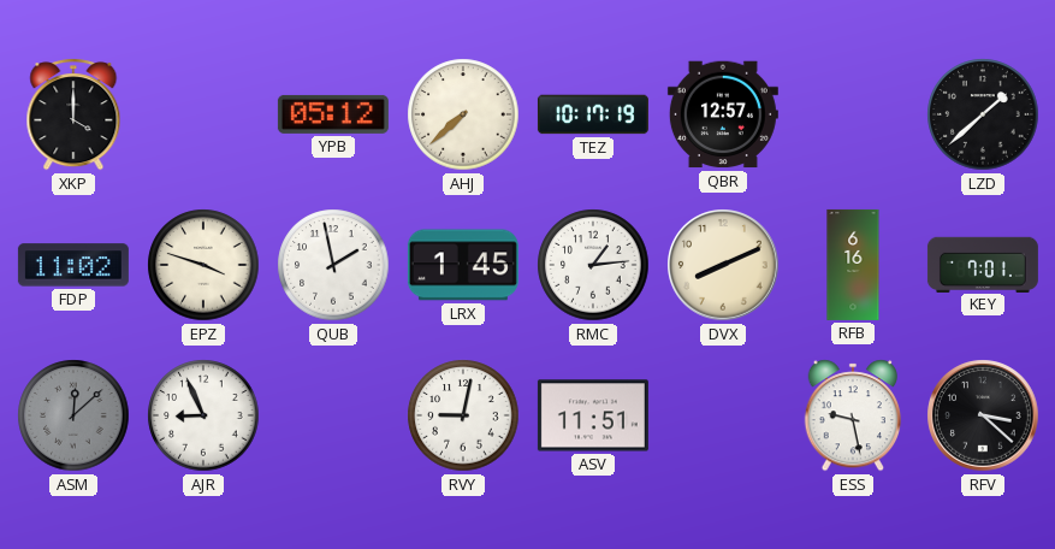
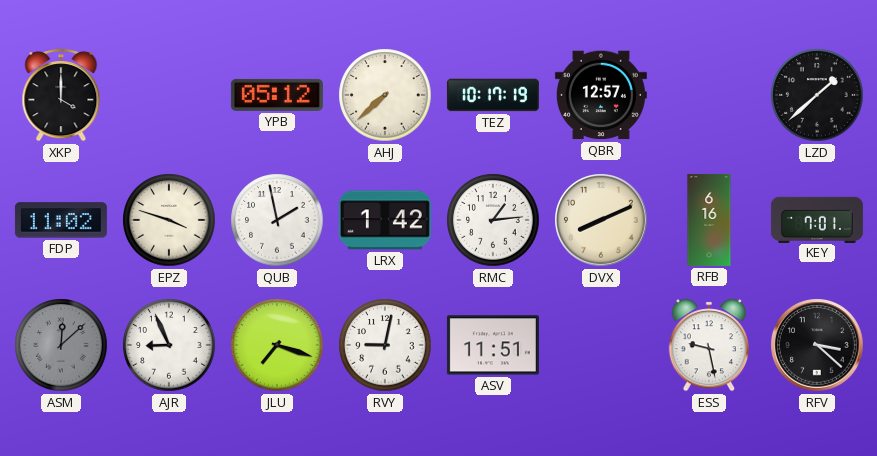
LRX: 1:45 -> 1:42 (385, 220)
JLU: none -> 7:18 (277, 345)
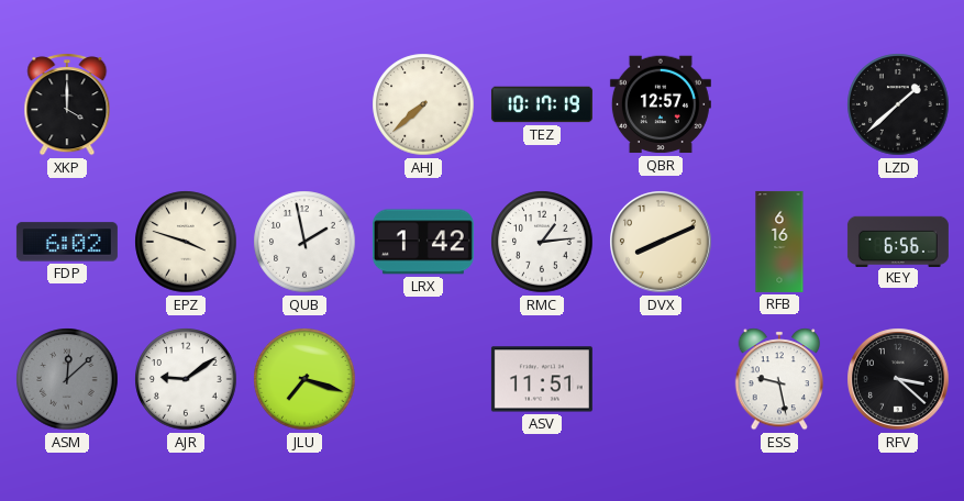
YPB: 05:12 -> none (277, 95)
FDP: 11:02 -> 6:02 (67, 242)
KEY: 7:01 -> 6:56 (898, 241)
AJR: 8:56 -> 9:09 (186, 379)
RVY: 9:02 -> none (385, 345)
